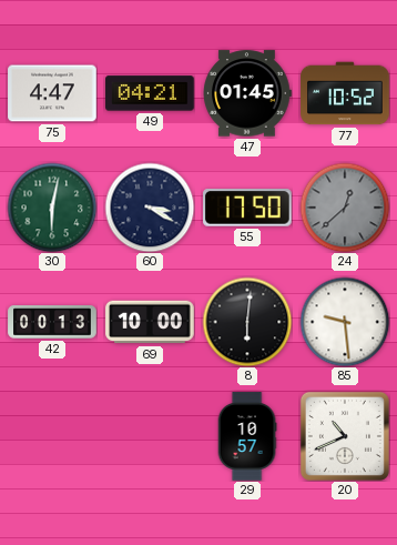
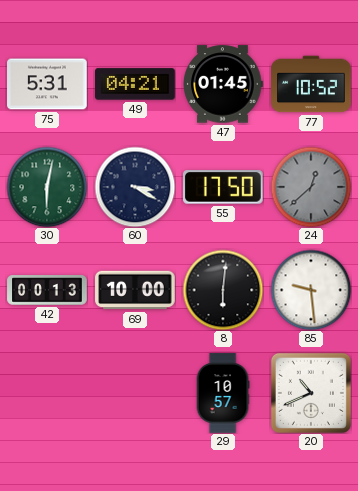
75: 4:47 -> 5:31 (47, 84)
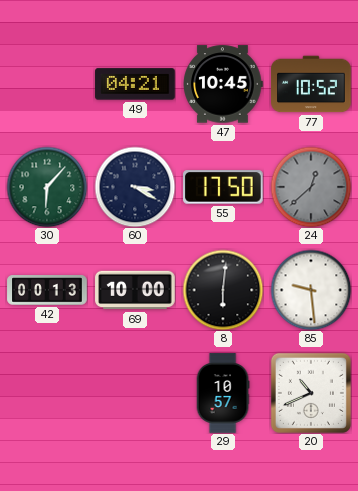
75: 5:31 -> none (47, 84)
47: 01:45 -> 10:45 (223, 84)
30: 6:02 -> 6:07 (47, 187)
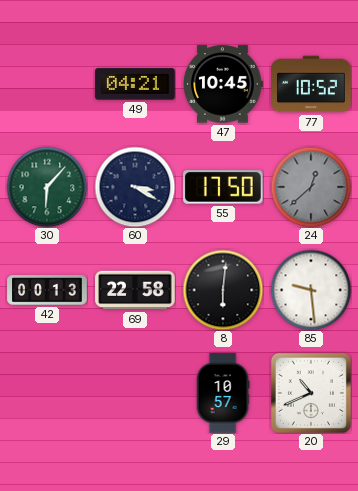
69: 10:00 -> 22:58 (135, 290)
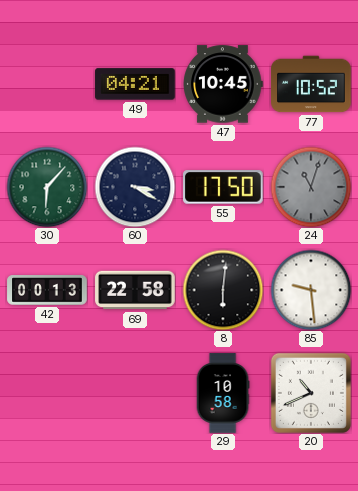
24: 12:38 -> 11:03 (311, 187)
29: 10:57 -> 10:58 (223, 393)
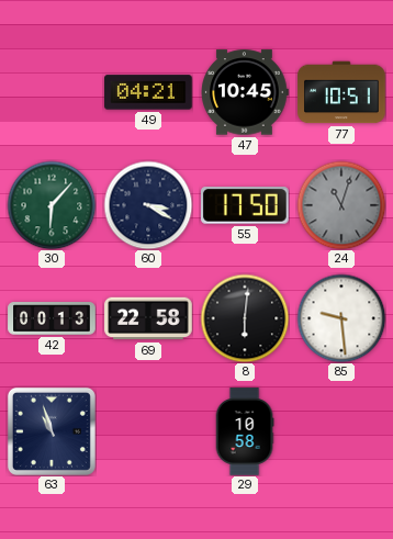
77: 10:52 -> 10:51 (341, 92)
63: none -> 10:57 (52, 431)
20: 10:41 -> none (311, 393)
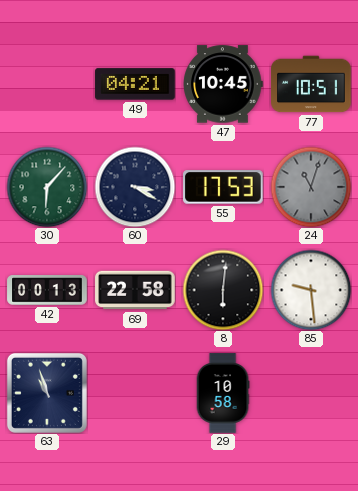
55: 17:50 -> 17:53 (224, 187)
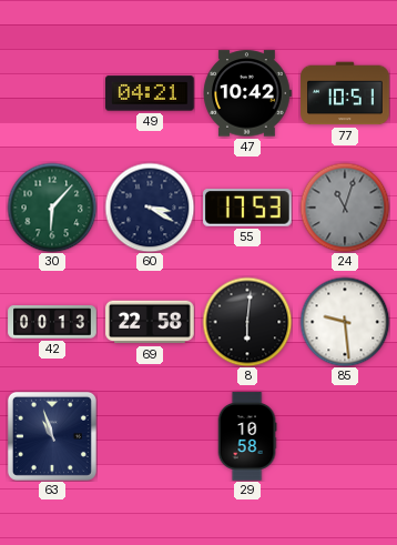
47: 10:45 -> 10:42 (247, 93)
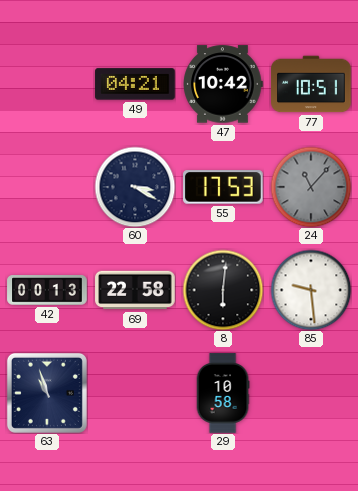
30: 6:07 -> none (52, 208)
24: 11:03 -> 11:07 (311, 187)
